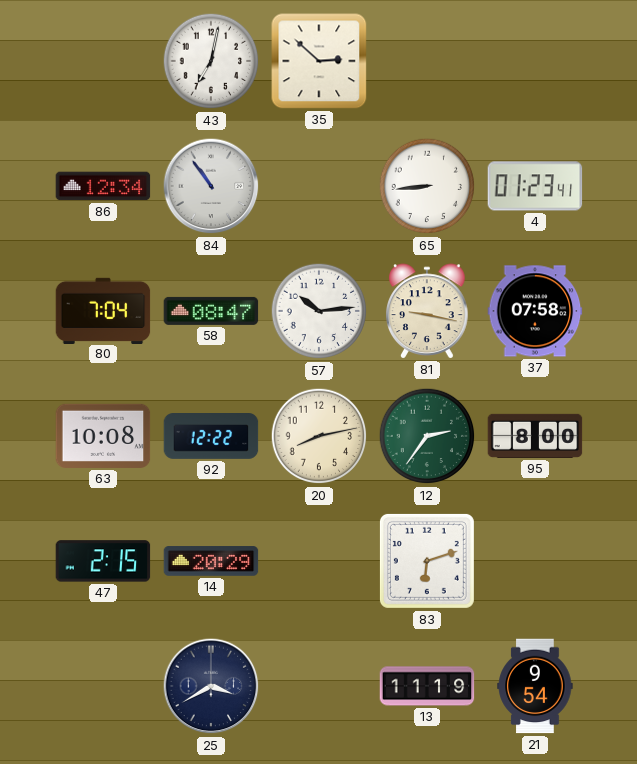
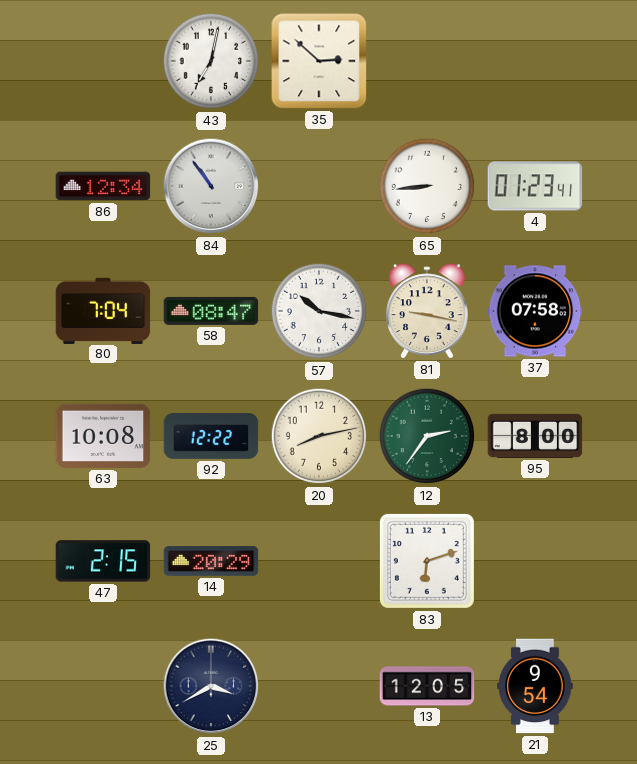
57: 10:14 -> 10:17 (319, 311)
13: 11:19 -> 12:05 (427, 686)
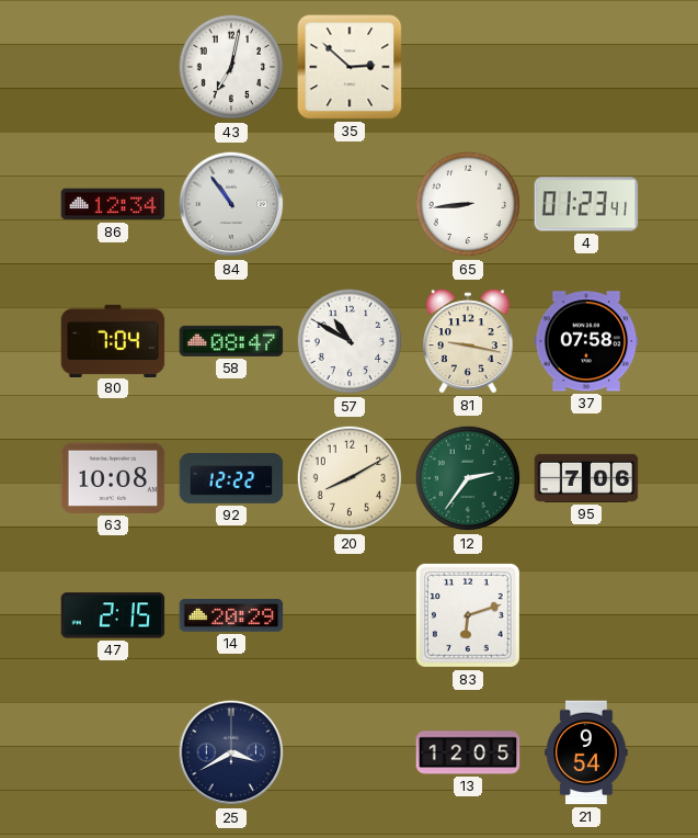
57: 10:17 -> 10:50 (350, 341)
20: 8:13 -> 8:10 (350, 478)
95: 8:00 -> 7:06 (586, 478)
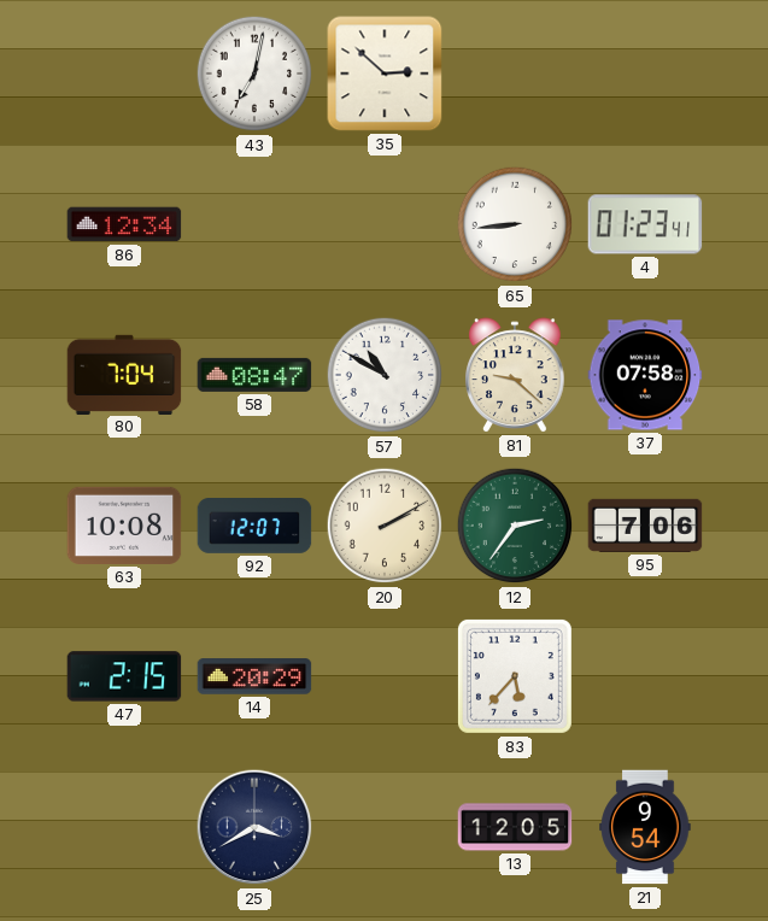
84: 10:54 -> none (231, 204)
81: 9:17 -> 9:22 (516, 375)
92: 12:22 -> 12:07 (254, 527)
20: 8:10 -> 2:10 (385, 526)
83: 6:12 -> 5:37 (515, 676)
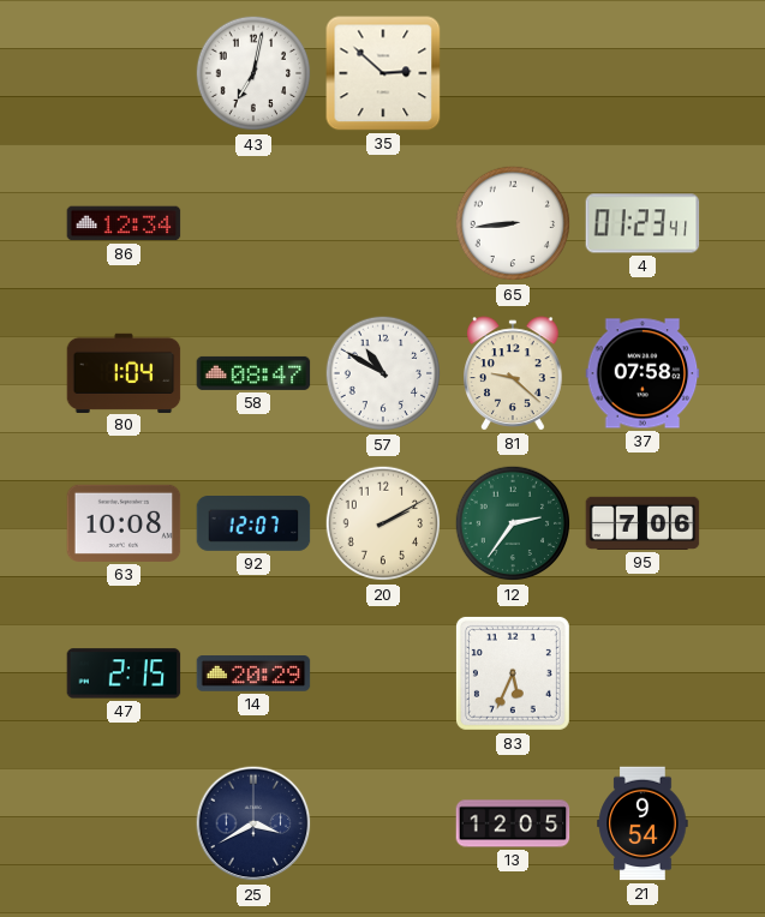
80: 7:04 -> 1:04 (124, 372)
83: 5:37 -> 5:34 (513, 673)
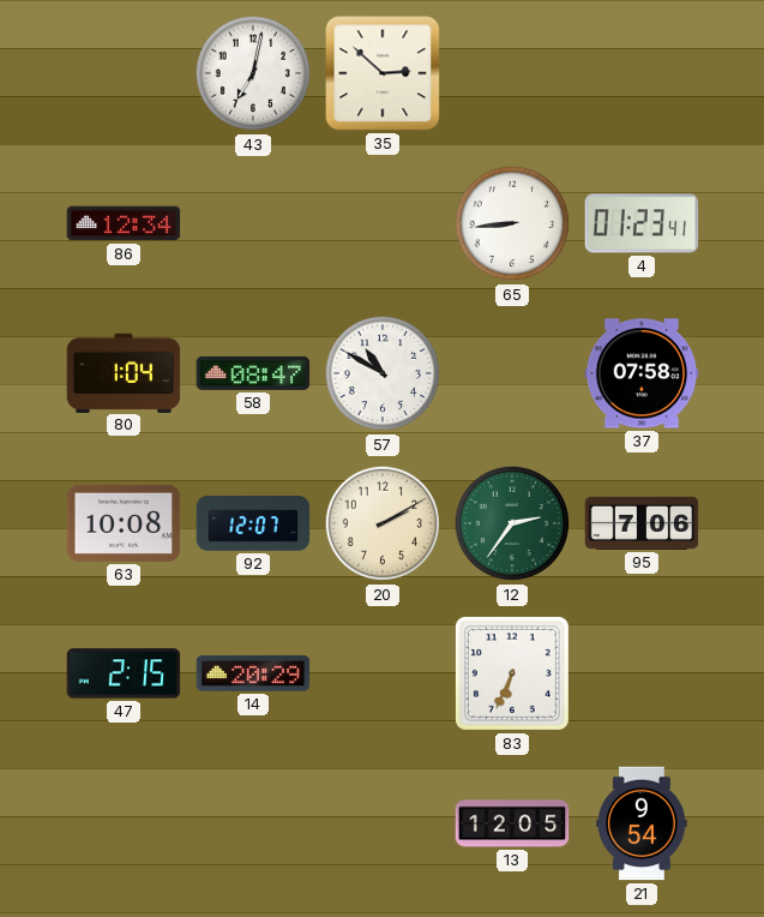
81: 9:22 -> none (514, 373)
83: 5:34 -> 6:34 (512, 673)
25: 3:40 -> none (253, 823)
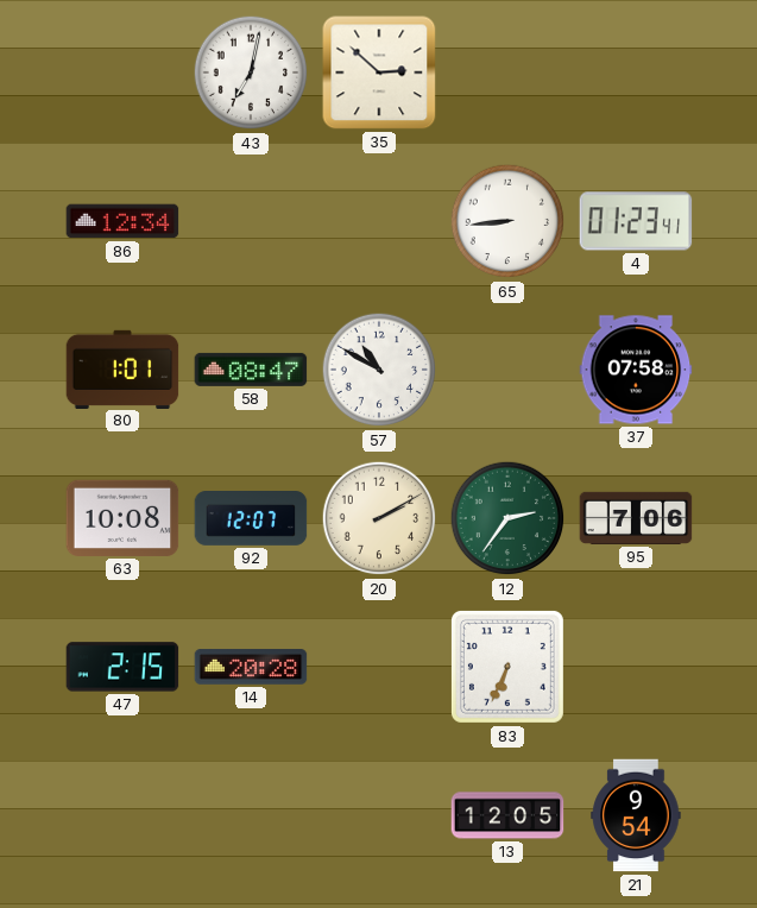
80: 1:04 -> 1:01 (122, 368)
14: 20:29 -> 20:28 (251, 667)
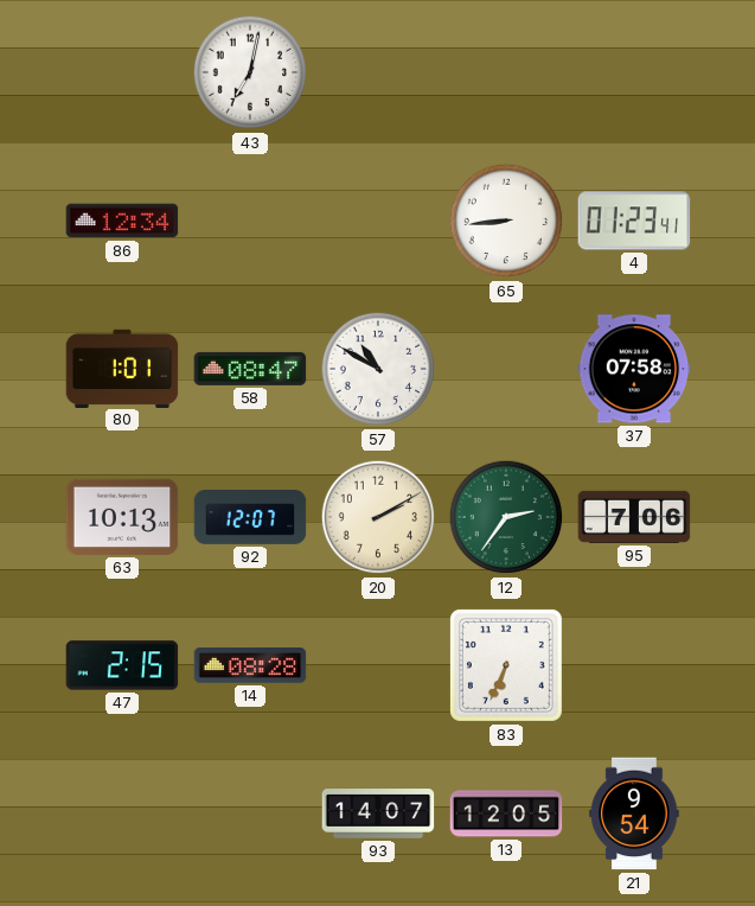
35: 2:52 -> none (379, 72)
63: 10:08 -> 10:13 (122, 517)
14: 20:28 -> 08:28 (250, 665)
93: none -> 14:07 (378, 815)
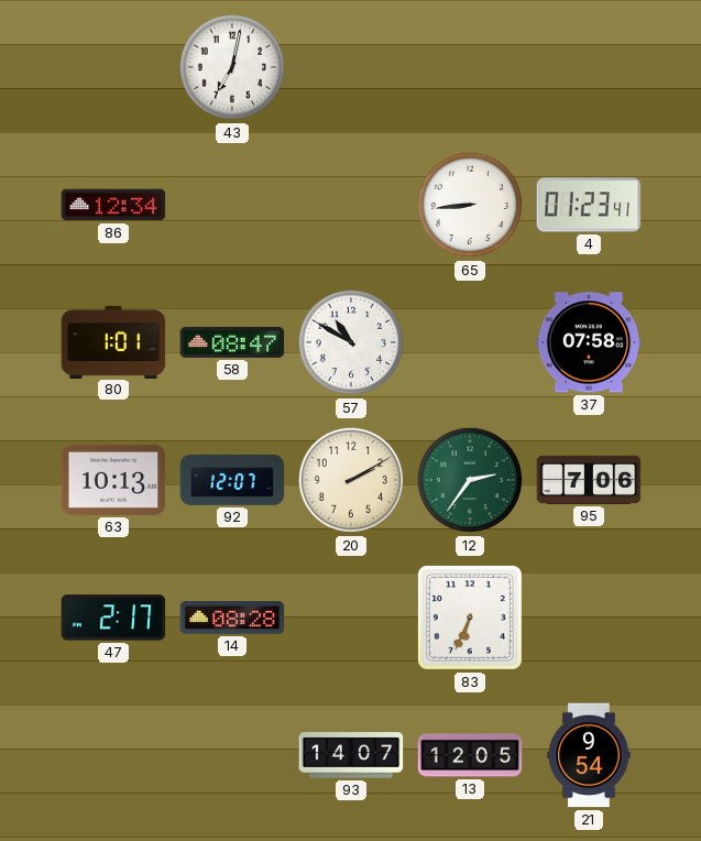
47: 2:15 -> 2:17 (113, 618)
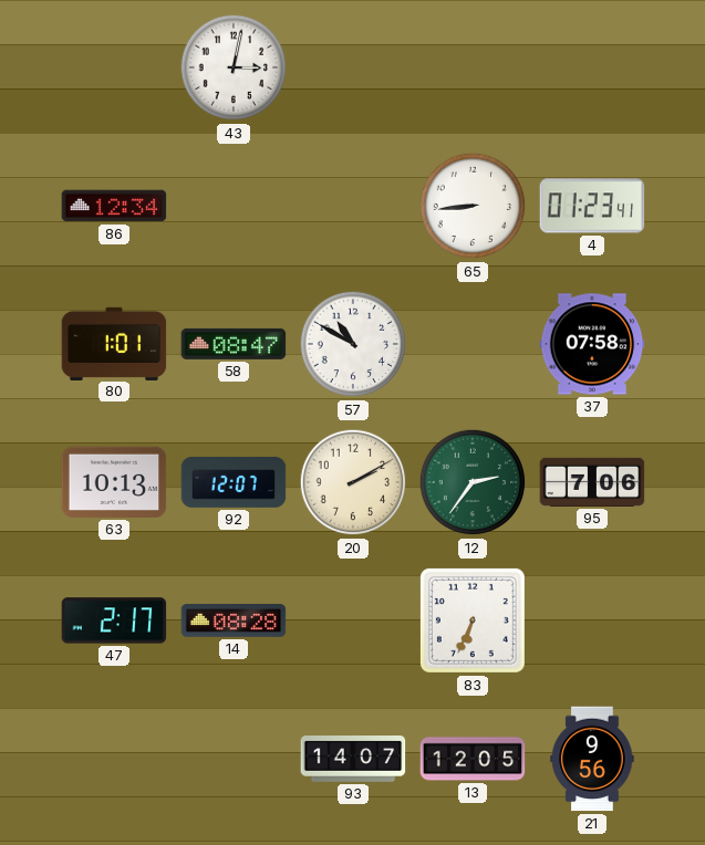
43: 7:02 -> 3:02 (234, 67)
21: 9:54 -> 9:56 (592, 759)
